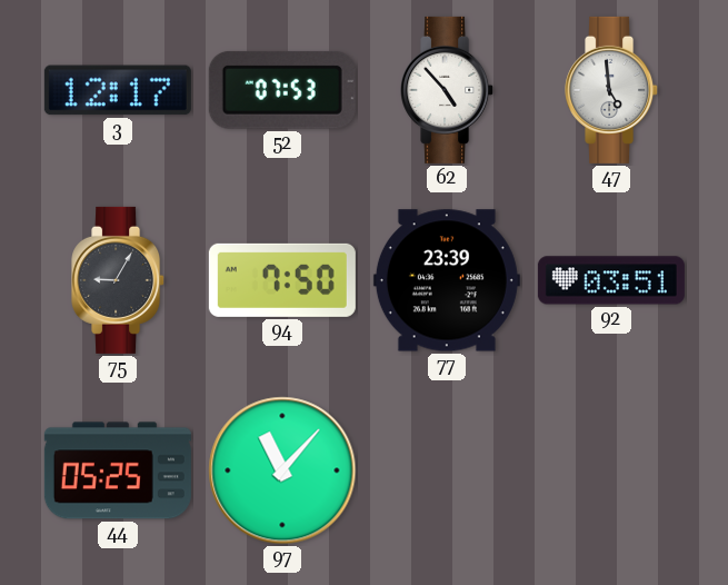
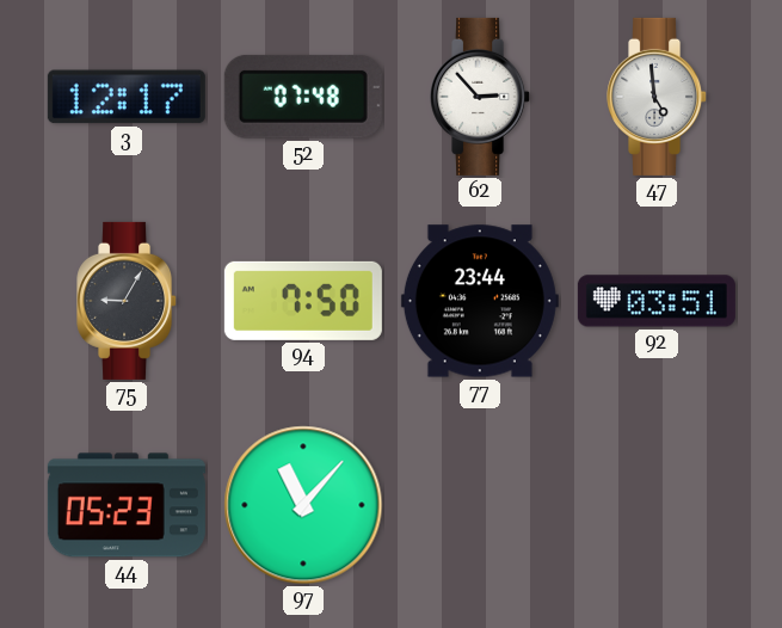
52: 07:53 -> 07:48 (303, 97)
62: 4:53 -> 2:53 (481, 97)
77: 23:39 -> 23:44 (480, 301)
44: 05:25 -> 05:23 (127, 505)
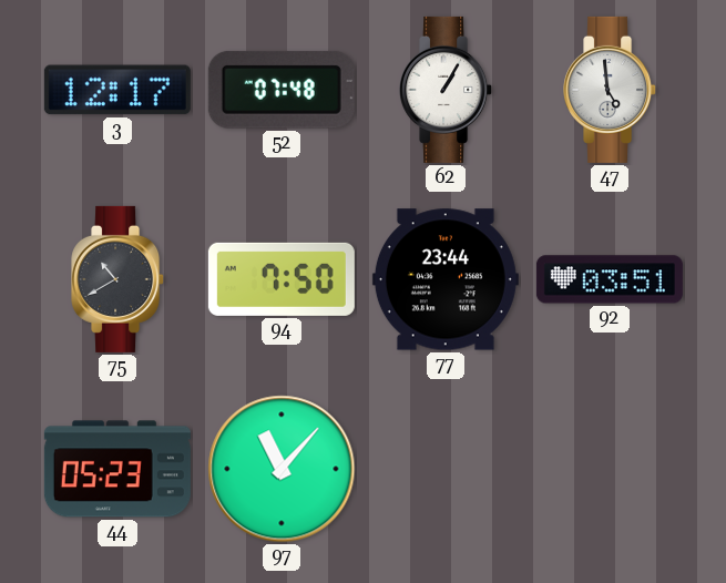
62: 2:53 -> 1:05 (447, 90)
75: 9:05 -> 10:40 (119, 279)
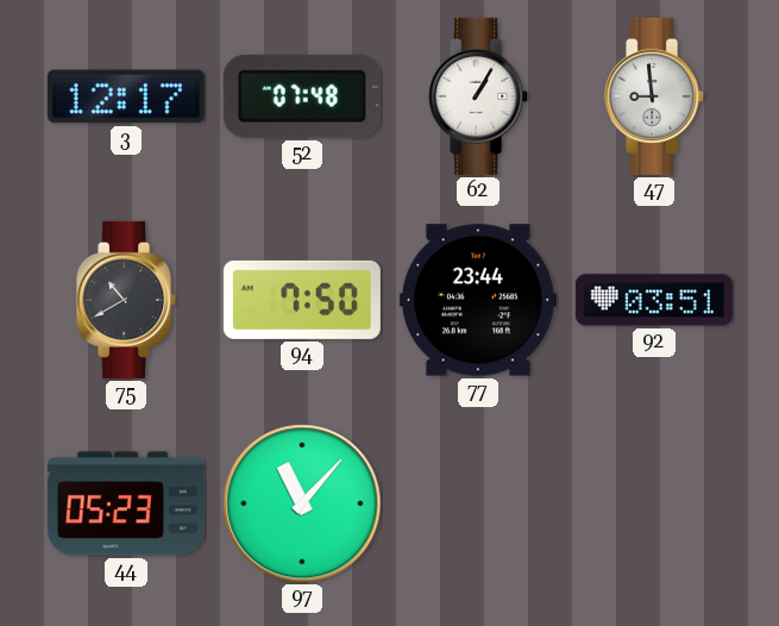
47: 4:59 -> 8:59 (655, 96)
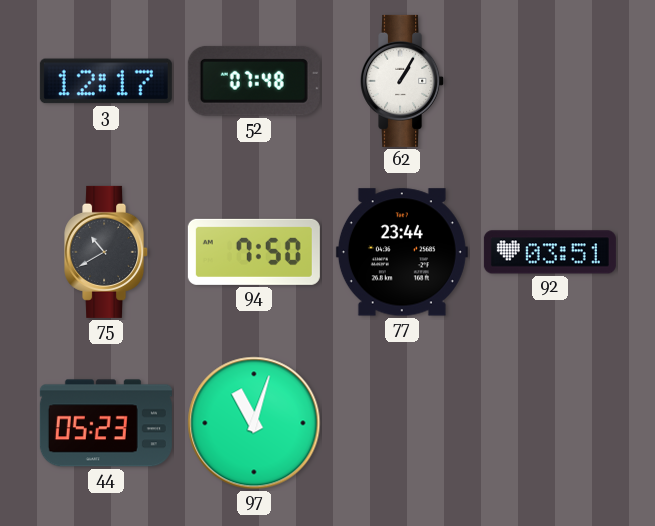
47: 8:59 -> none (655, 96)
97: 11:07 -> 11:03 (254, 423)
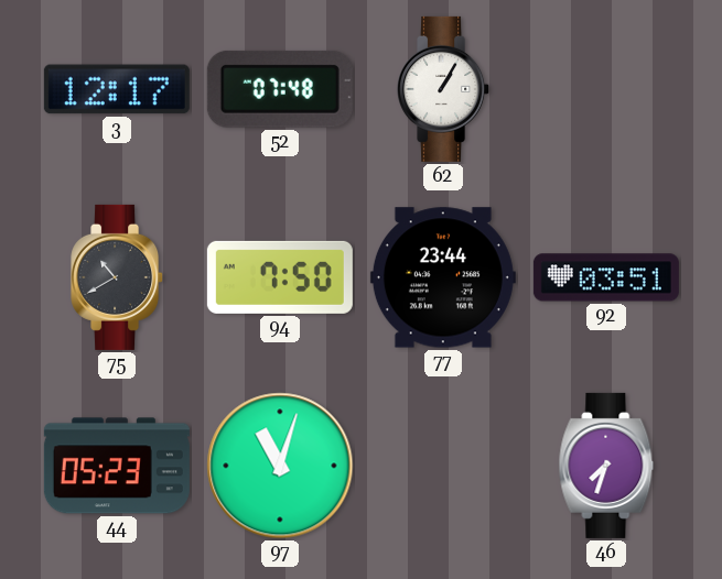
46: none -> 7:33 (606, 466)
